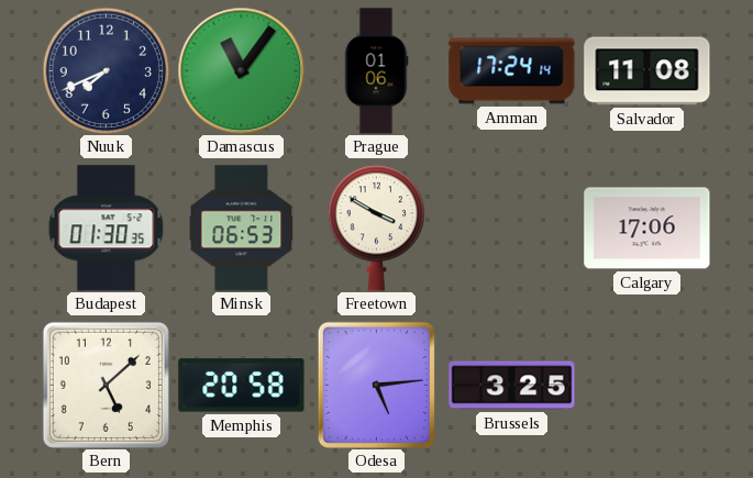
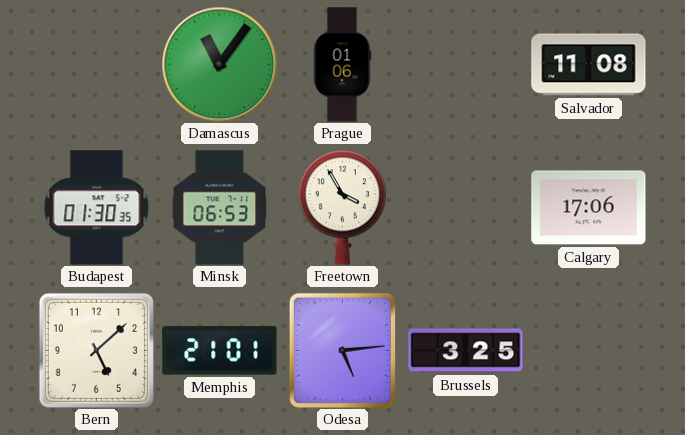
Nuuk: 7:41 -> none (106, 70)
Amman: 17:24 -> none (512, 71)
Freetown: 3:50 -> 3:55 (343, 208)
Memphis: 20:58 -> 21:01 (220, 351)
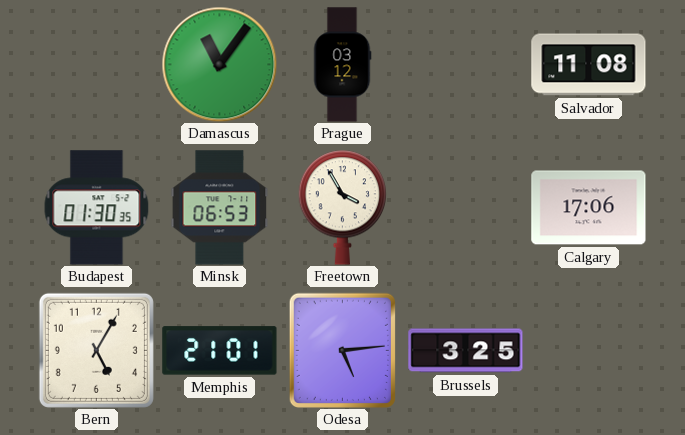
Prague: 01:06 -> 03:12 (342, 65)
Bern: 5:08 -> 5:05 (96, 350)
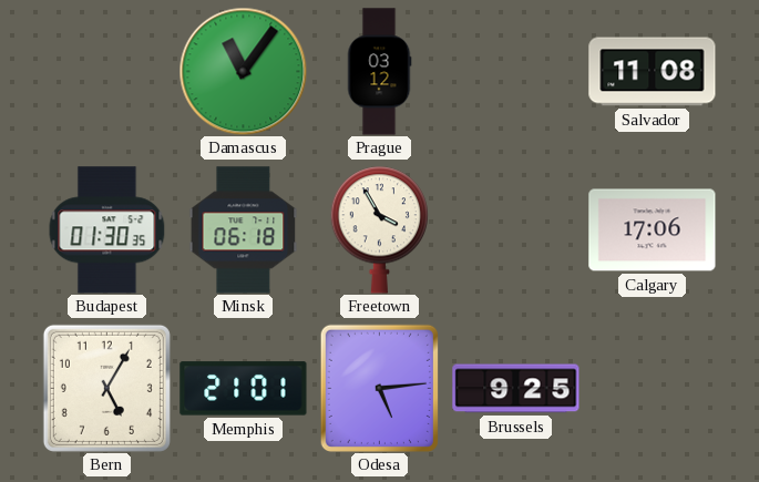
Minsk: 06:53 -> 06:18 (244, 230)
Brussels: 3:25 -> 9:25 (516, 389)
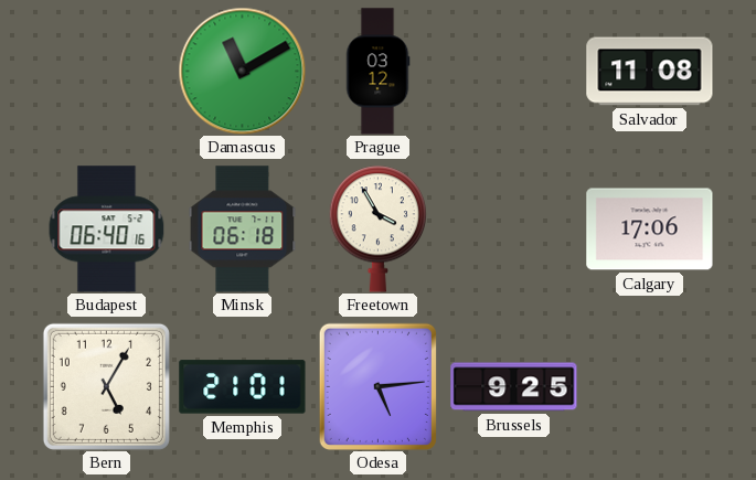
Damascus: 11:06 -> 11:10 (242, 71)
Budapest: 01:30 -> 06:40 (107, 230)
